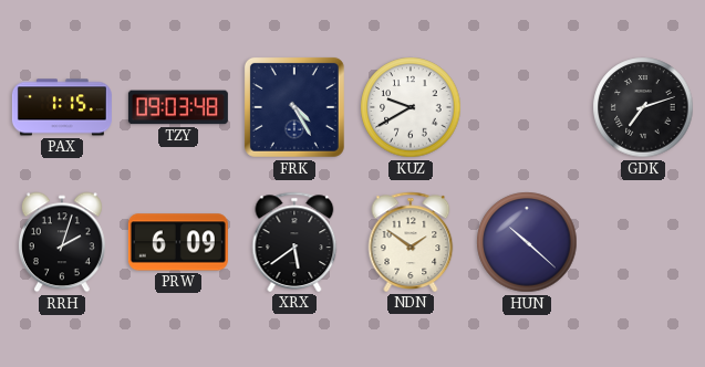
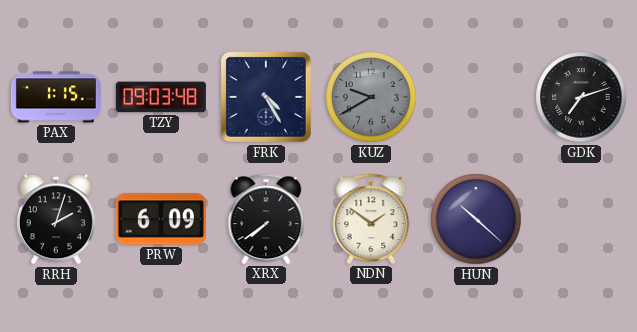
KUZ dial: white -> grey (371, 97)
XRX: 5:39 -> 7:39 (266, 219)
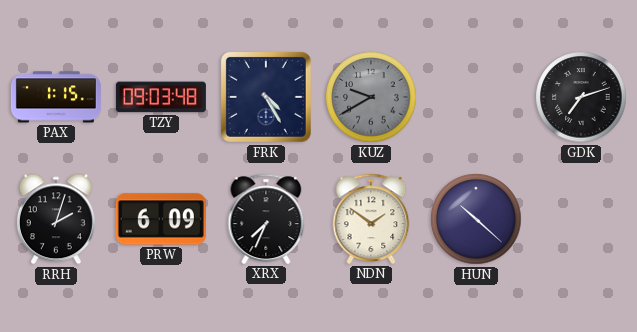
XRX: 7:39 -> 7:34 (266, 219)
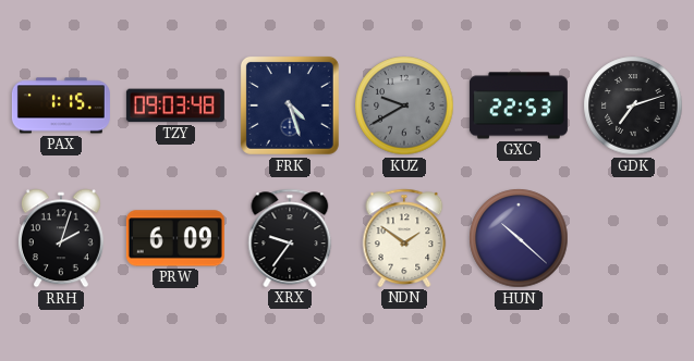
FRK: 4:25 -> 4:27 (290, 105)
GXC: none -> 22:53 (519, 105)
XRX: 7:34 -> 9:36 (290, 238)
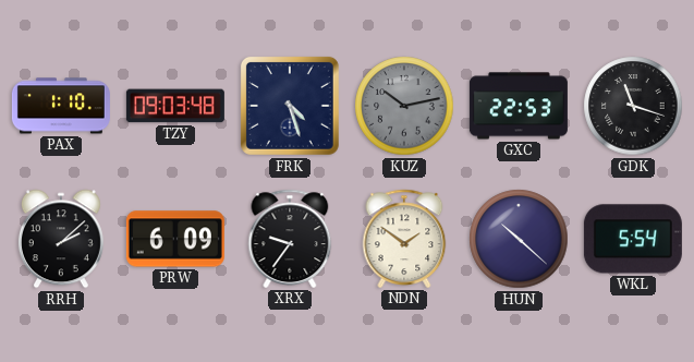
PAX: 1:15 -> 1:10 (61, 106)
KUZ: 9:40 -> 10:13 (404, 106)
GDK: 7:12 -> 11:18 (633, 106)
RRH: 2:03 -> 2:08 (61, 239)
WKL: none -> 5:54 (633, 239)
